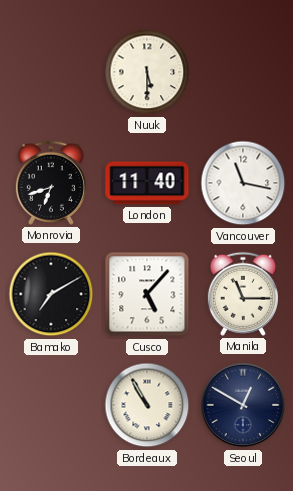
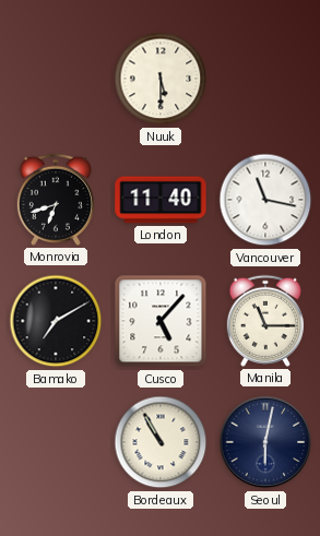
Seoul: 12:50 -> 6:02 (265, 442)
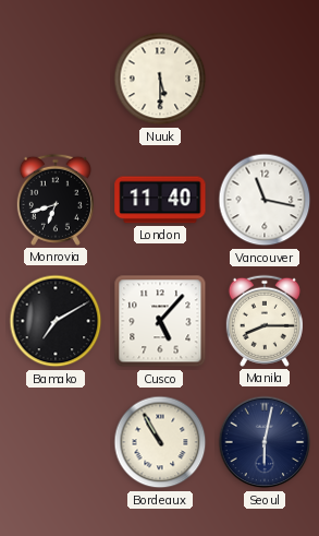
Manila: 11:15 -> 8:15 (265, 321)
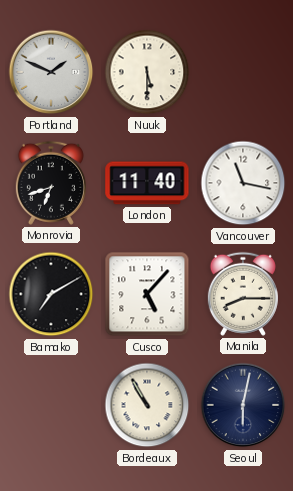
Portland: none -> 1:49 (51, 72)
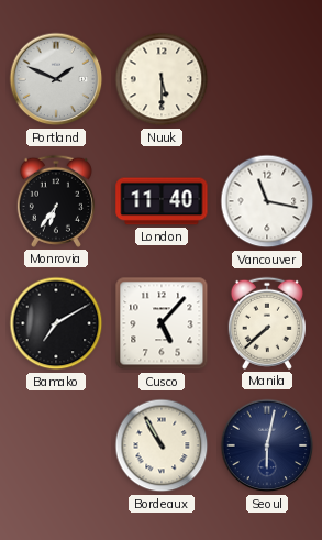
Monrovia: 6:42 -> 6:36 (56, 201)
Manila: 8:15 -> 7:38 (267, 323)
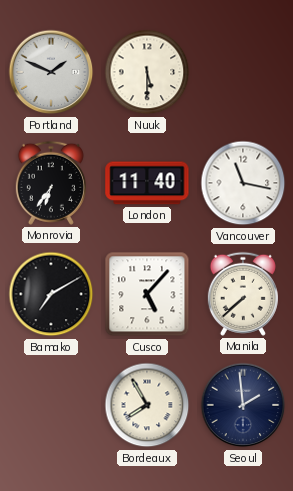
Bordeaux: 10:55 -> 7:55 (147, 405)
Seoul: 6:02 -> 1:59 (243, 405)
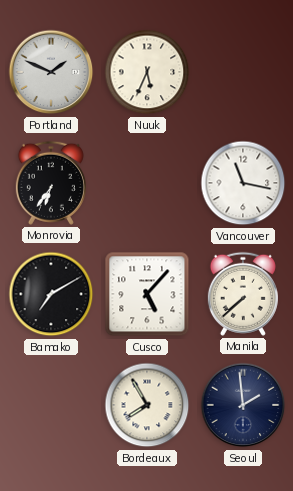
Nuuk: 5:30 -> 5:34 (147, 72)
London: 11:40 -> none (147, 183)
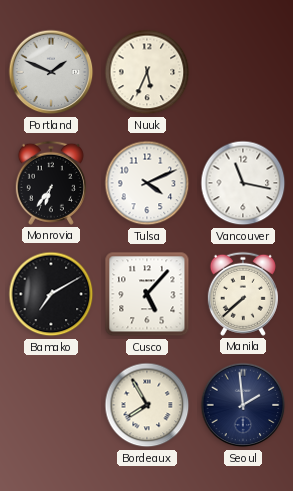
Tulsa: none -> 4:11 (147, 183)
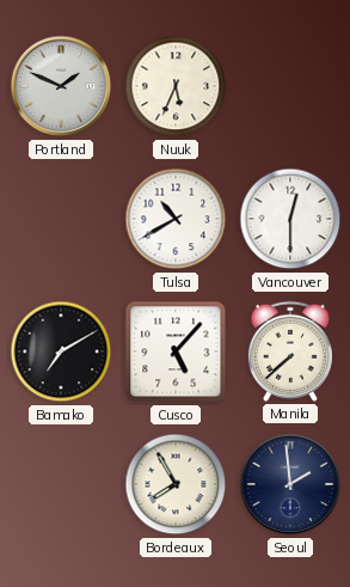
Monrovia: 6:36 -> none (51, 183)
Tulsa: 4:11 -> 10:40 (176, 219)
Vancouver: 11:17 -> 12:30 (290, 219)
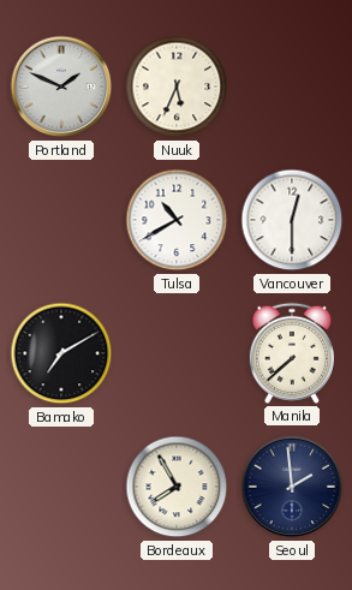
Cusco: 5:07 -> none (176, 351)
